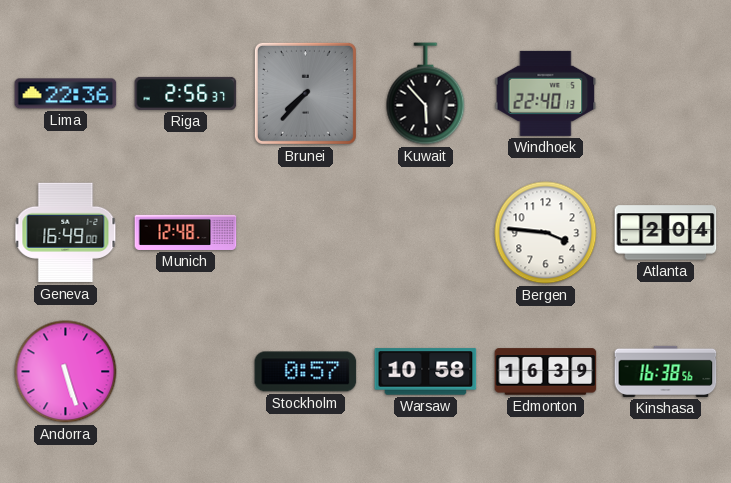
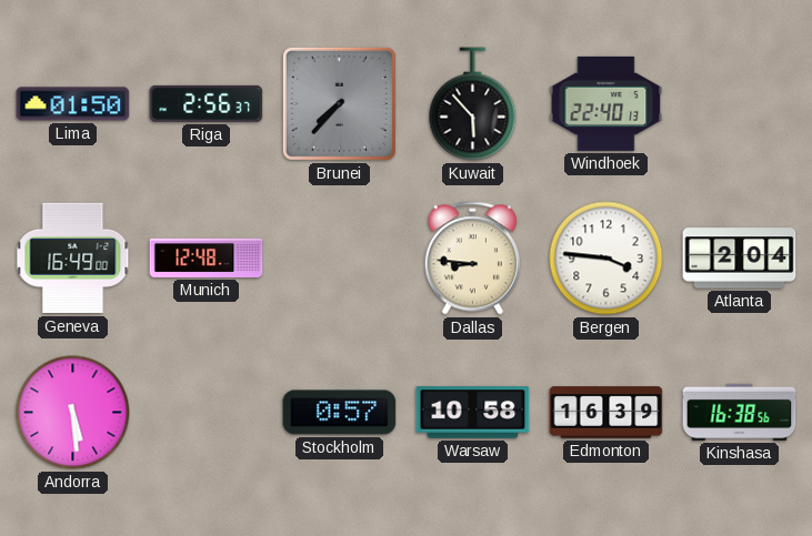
Lima: 22:36 -> 01:50 (73, 104)
Dallas: none -> 8:46 (472, 259)
Andorra: 5:27 -> 5:29 (73, 413)
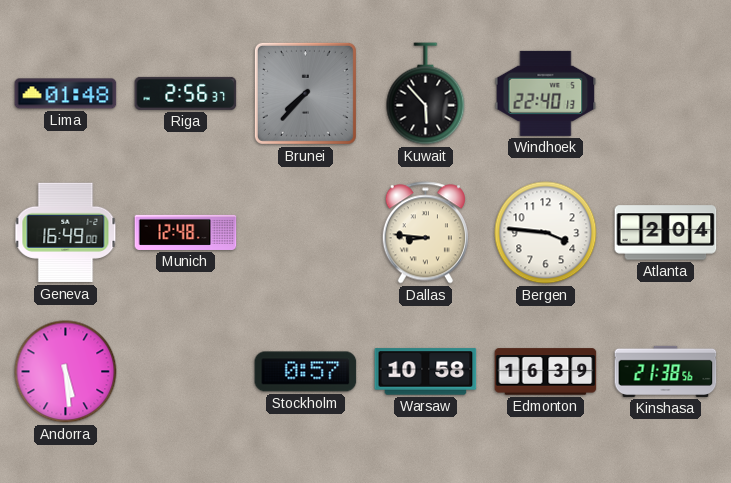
Lima: 01:50 -> 01:48 (66, 94)
Kinshasa: 16:38 -> 21:38 (666, 371)
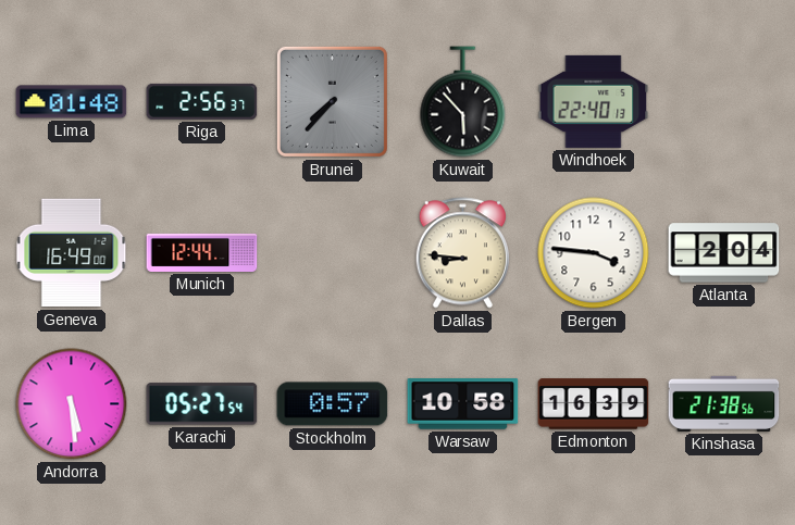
Munich: 12:48 -> 12:44 (202, 252)
Karachi: none -> 05:27 (202, 404)
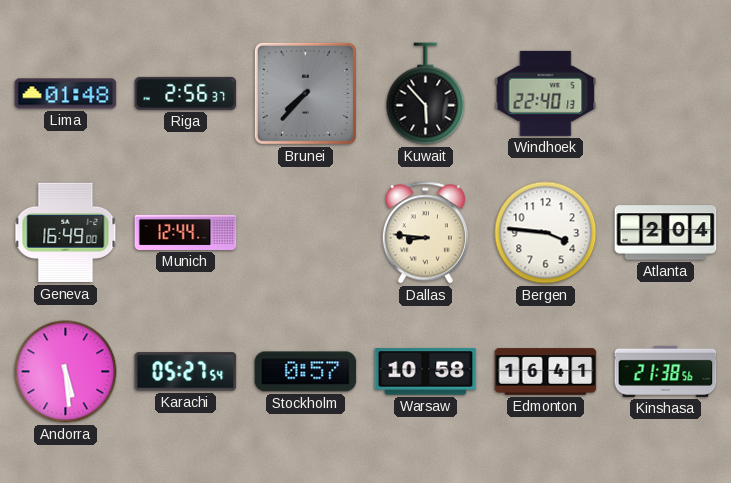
Edmonton: 16:39 -> 16:41 (546, 372)
